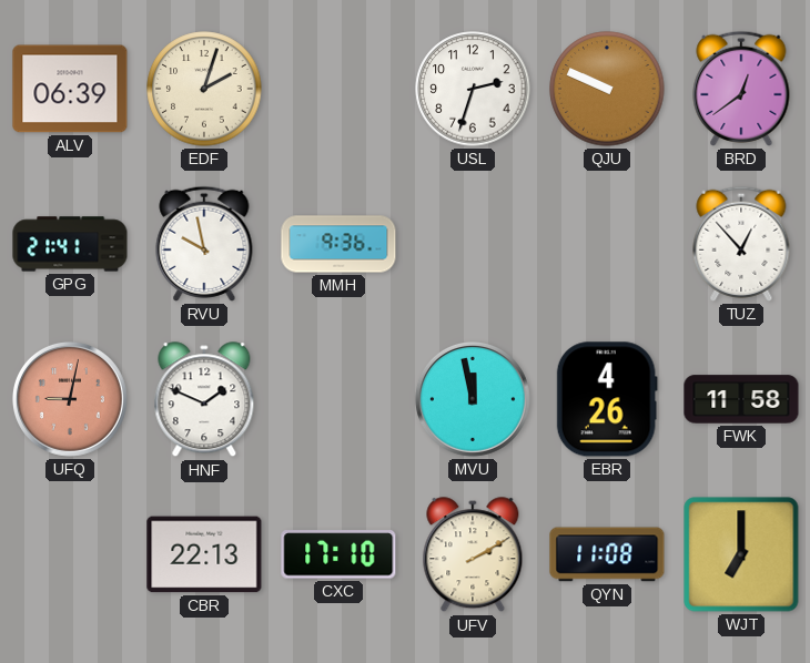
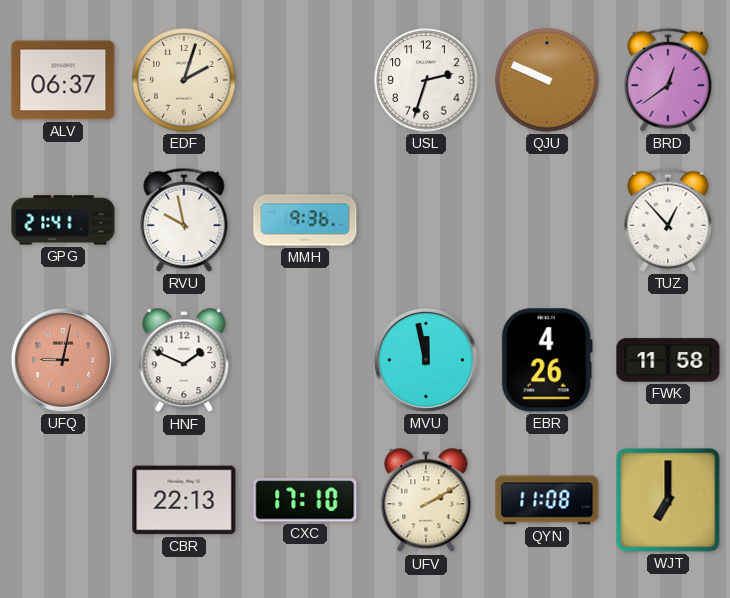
ALV: 06:39 -> 06:37 (63, 80)
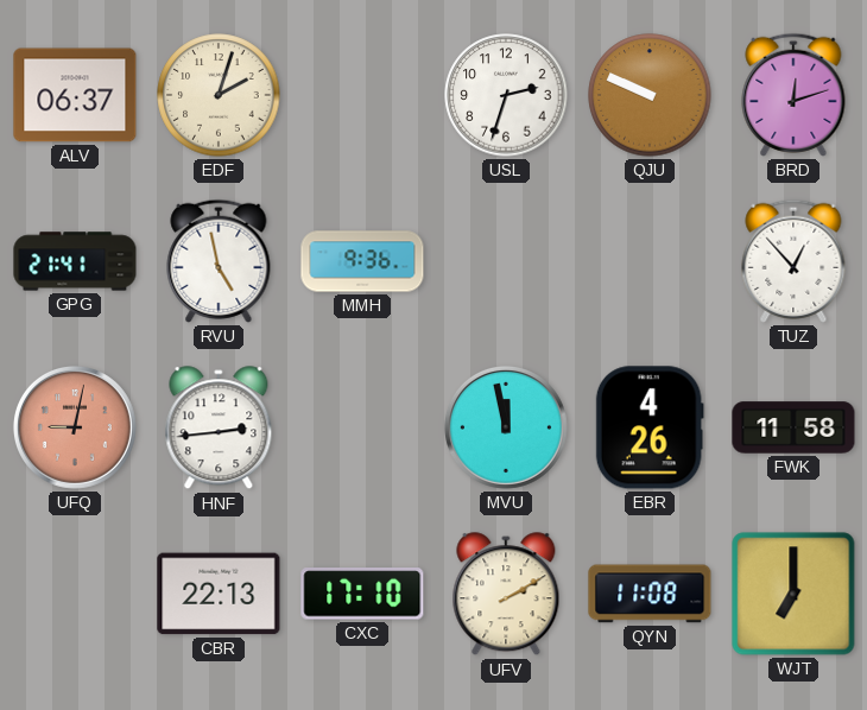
BRD: 12:39 -> 12:12 (793, 95)
RVU: 9:58 -> 4:58 (219, 261)
HNF: 1:49 -> 2:44 (219, 429)
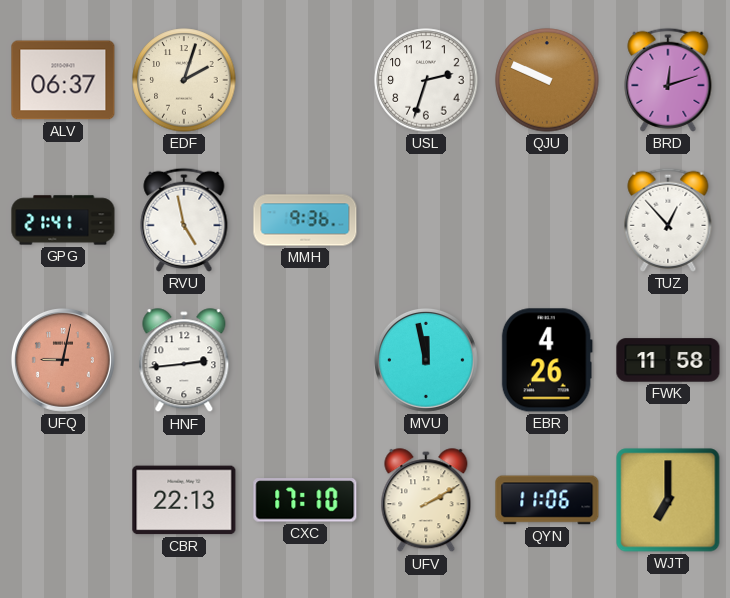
QYN: 11:08 -> 11:06 (547, 500)
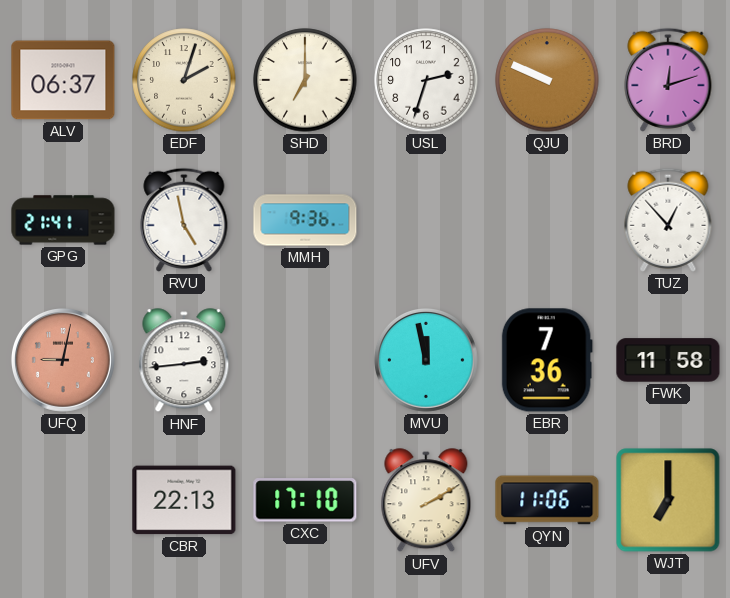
SHD: none -> 7:00 (305, 80)
EBR: 4:26 -> 7:36 (547, 360)
